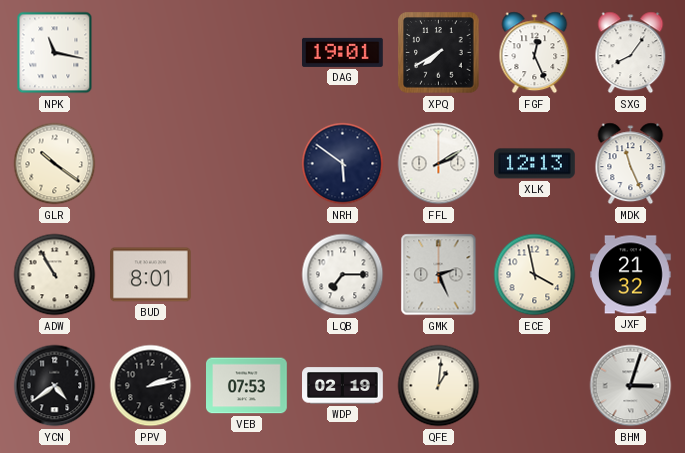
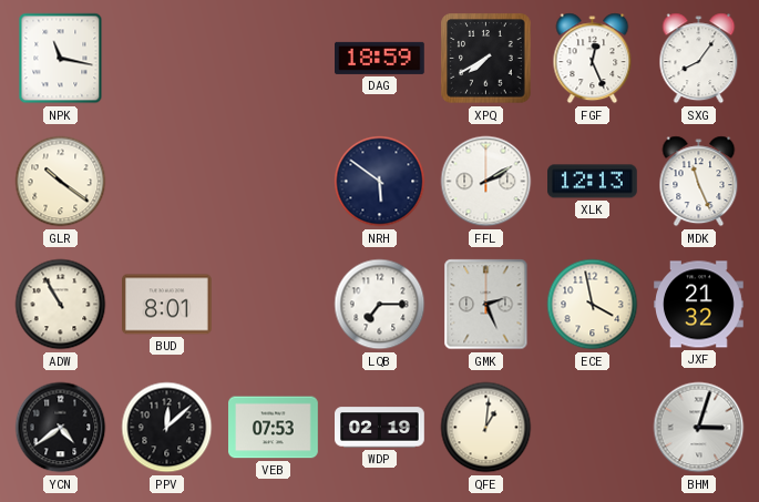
DAG: 19:01 -> 18:59 (380, 58)
PPV: 2:13 -> 12:08 (167, 428)
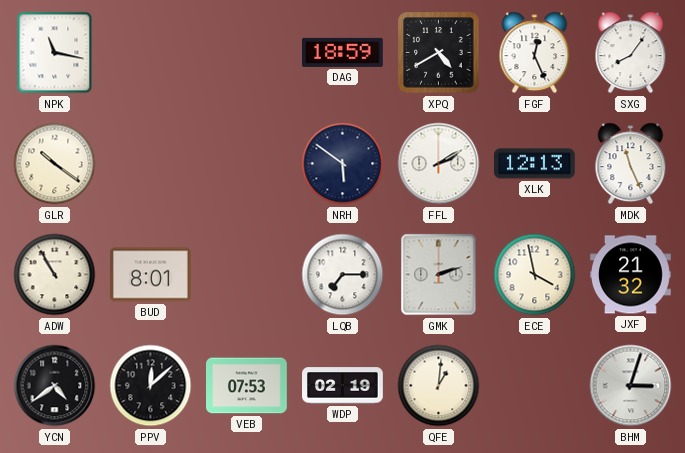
XPQ: 7:40 -> 4:40 (439, 53)
GMK: 2:26 -> 2:12 (439, 275)
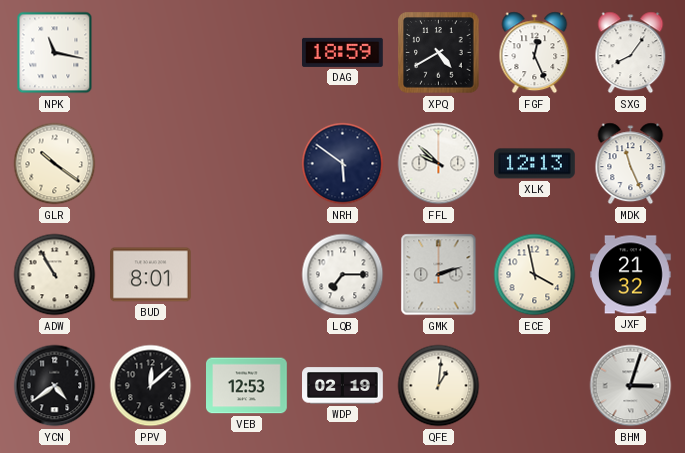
FFL: 2:10 -> 9:52 (439, 164)
VEB: 07:53 -> 12:53 (247, 386)
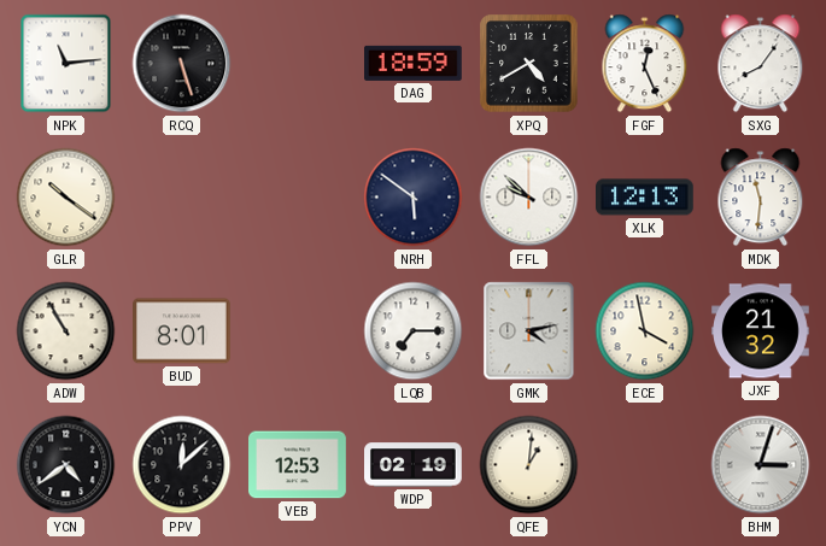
NPK: 11:17 -> 11:14 (66, 64)
RCQ: none -> 5:27 (182, 64)
MDK: 11:26 -> 11:31 (761, 198)
GMK: 2:12 -> 4:13 (529, 331)
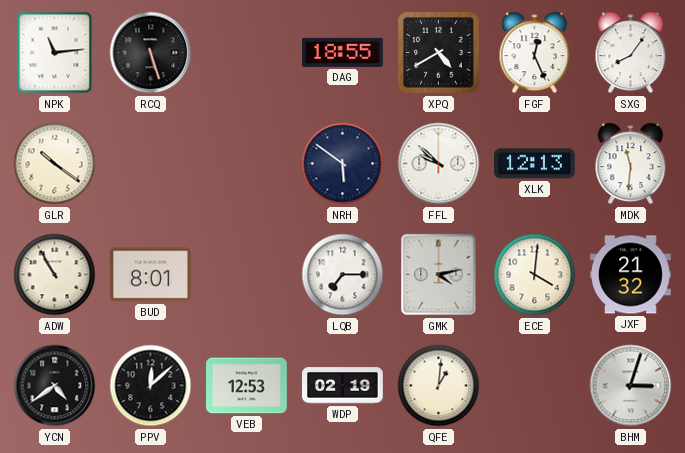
DAG: 18:59 -> 18:55 (343, 52)
ECE: 3:58 -> 4:01 (535, 275)
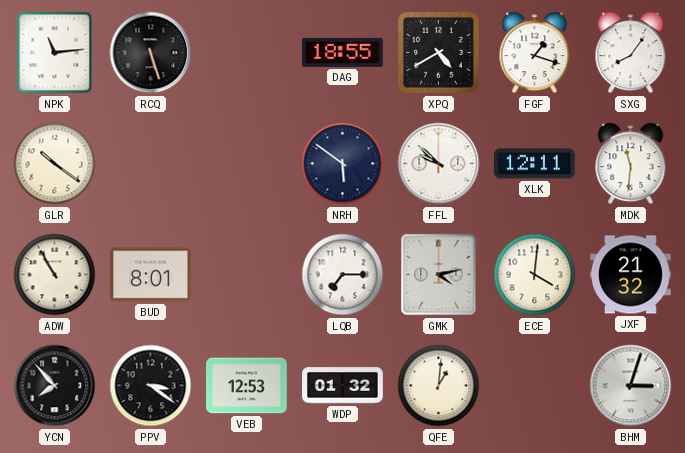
FGF: 12:26 -> 1:18 (535, 53)
XLK: 12:13 -> 12:11 (535, 164)
YCN: 4:39 -> 7:53 (55, 386)
PPV: 12:08 -> 3:21 (151, 386)
WDP: 02:19 -> 01:32 (343, 386)
